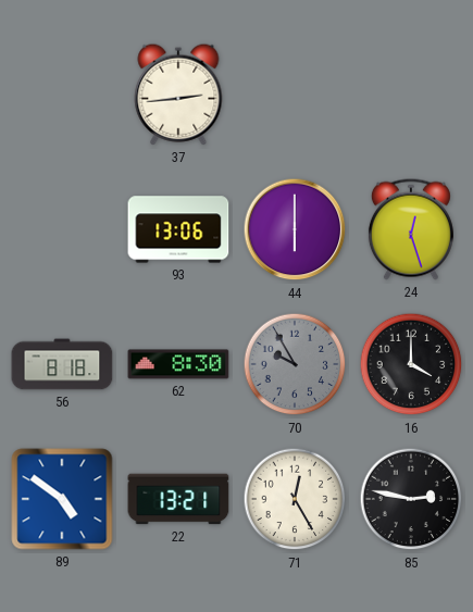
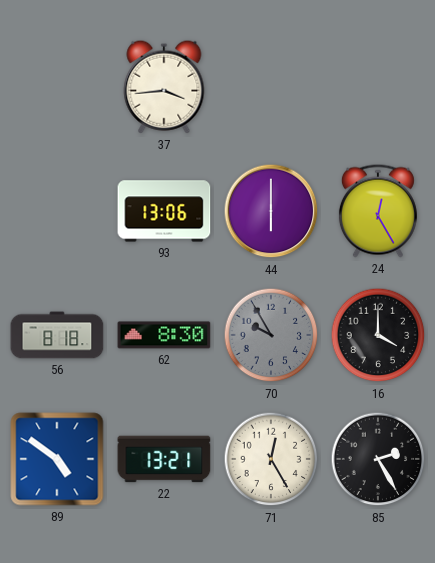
37: 2:44 -> 3:44 (164, 87)
24: 12:27 -> 12:25 (378, 211)
85: 2:47 -> 2:25 (378, 459)
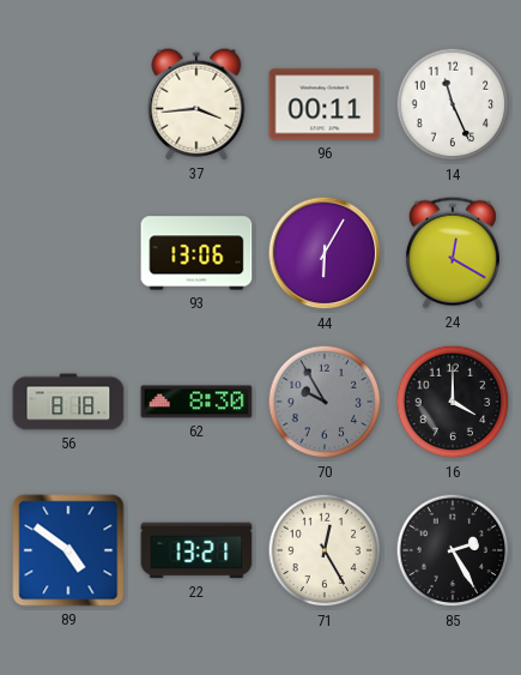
96: none -> 00:11 (325, 104)
14: none -> 11:26 (453, 104)
44: 6:00 -> 6:05 (325, 253)
24: 12:25 -> 12:20 (453, 253)
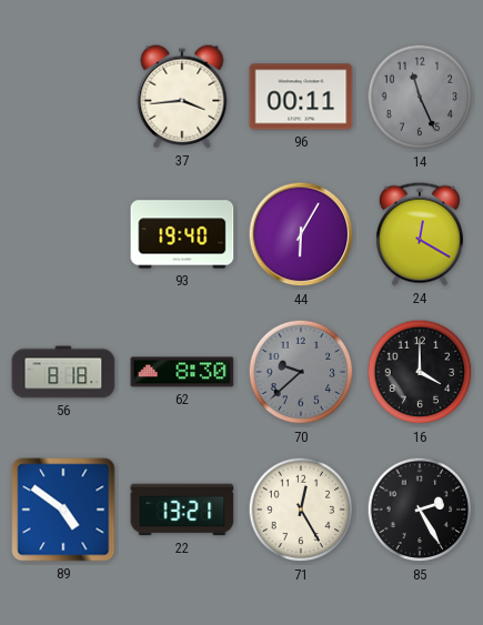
14 dial: white -> grey (420, 97)
93: 13:06 -> 19:40 (182, 234)
70: 9:55 -> 9:38 (301, 372)
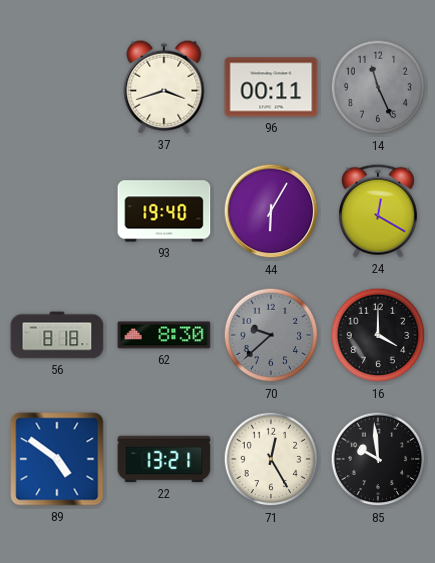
37: 3:44 -> 3:42 (164, 87)
85: 2:25 -> 9:59 (378, 459)
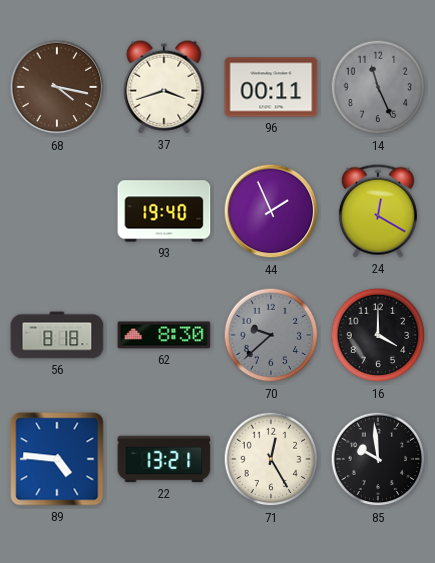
68: none -> 4:17 (57, 87)
44: 6:05 -> 1:56 (271, 211)
89: 4:51 -> 4:46 (57, 459)
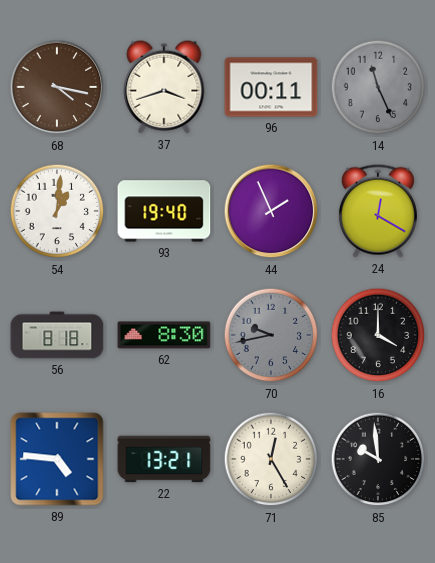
54: none -> 1:01 (57, 211)
70: 9:38 -> 9:43 (271, 335)
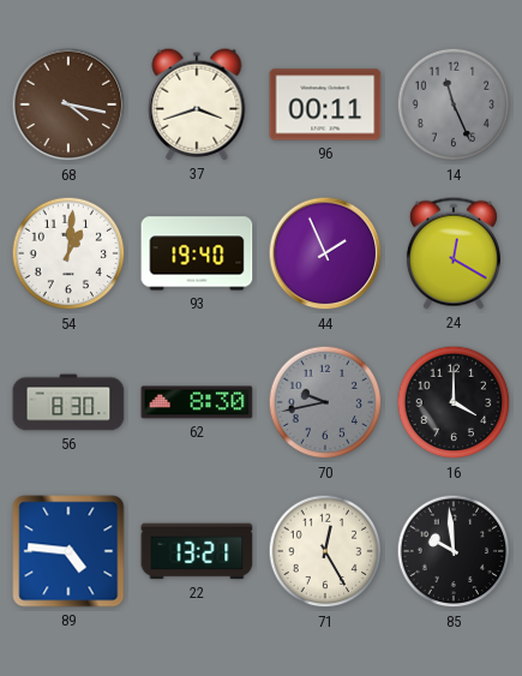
56: 8:18 -> 8:30 (68, 402)
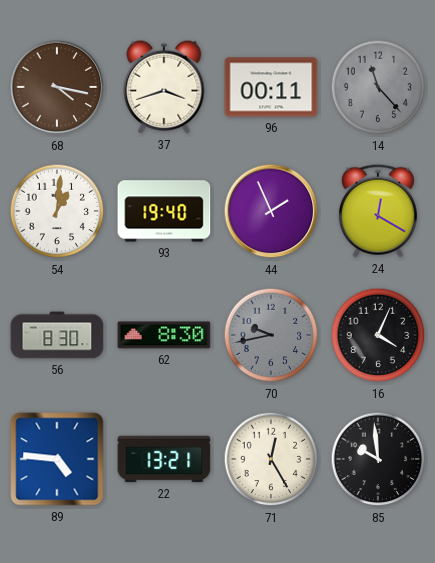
14: 11:26 -> 11:23 (378, 87)
16: 4:00 -> 4:04 (378, 335)
